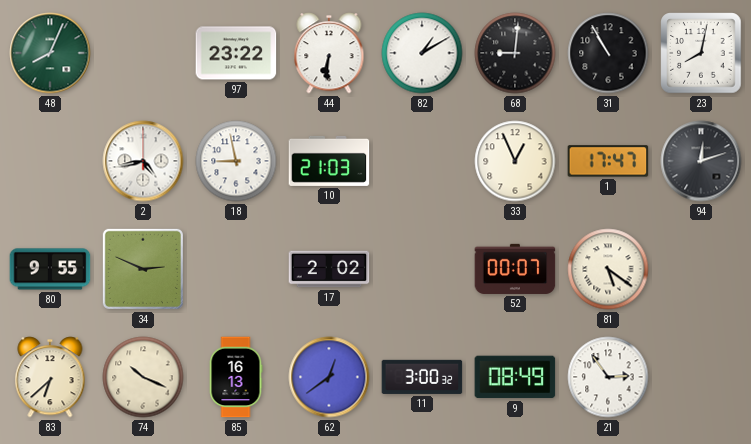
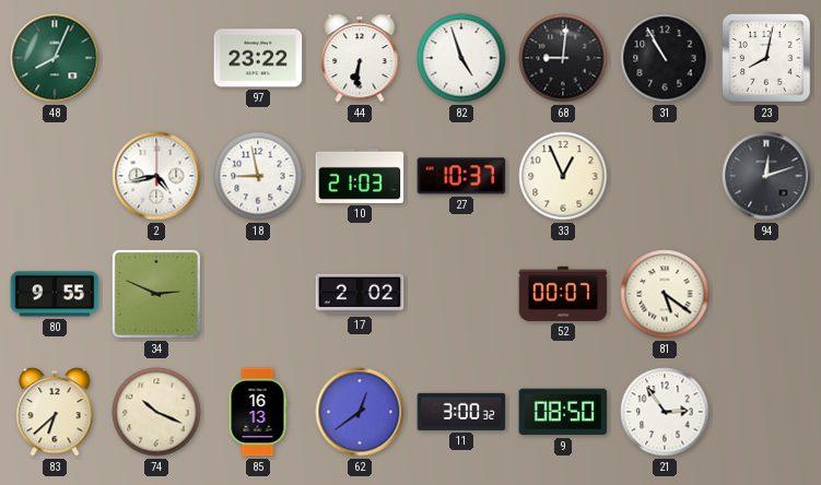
82: 1:10 -> 4:57 (461, 58)
27: none -> 10:37 (461, 176)
1: 17:47 -> none (608, 161)
9: 08:49 -> 08:50 (563, 412)
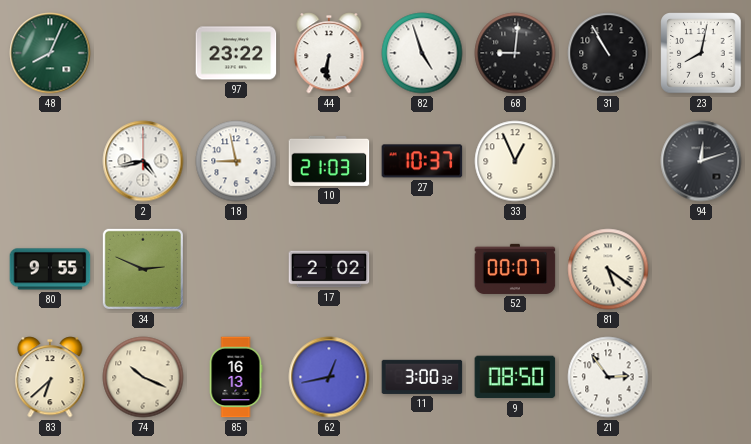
62: 12:39 -> 12:43 (329, 377)
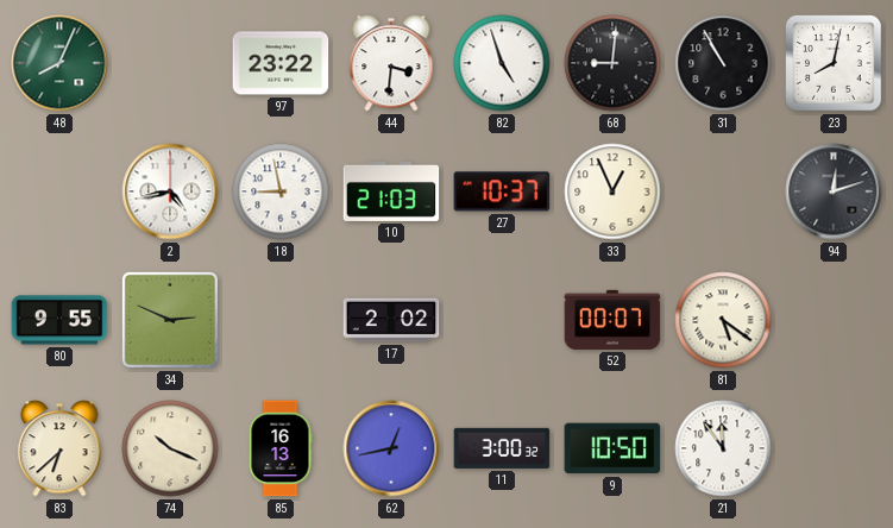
44: 6:31 -> 3:31 (391, 63)
9: 08:50 -> 10:50 (612, 448)
21: 2:54 -> 11:54 (723, 448)
